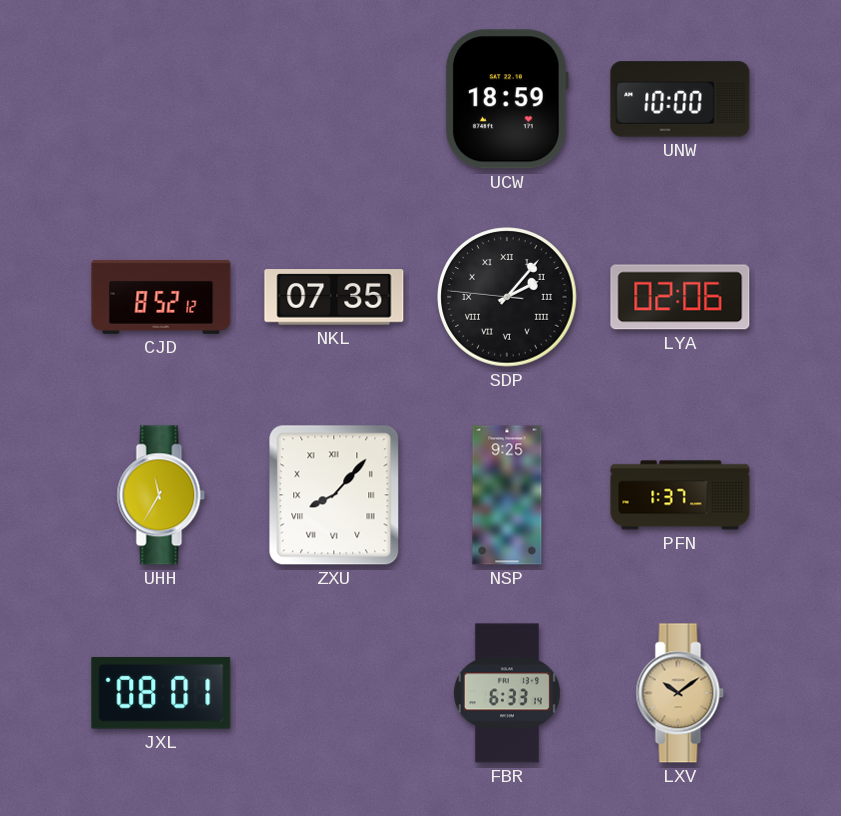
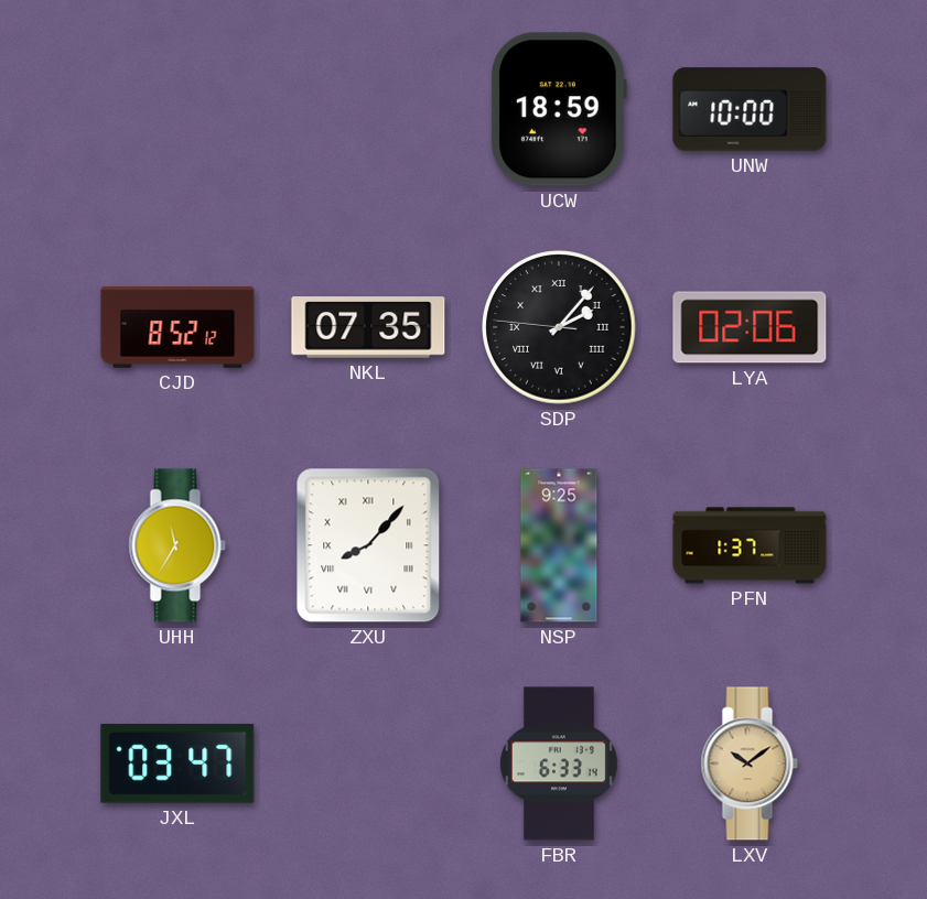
JXL: 08:01 -> 03:47 (177, 763)
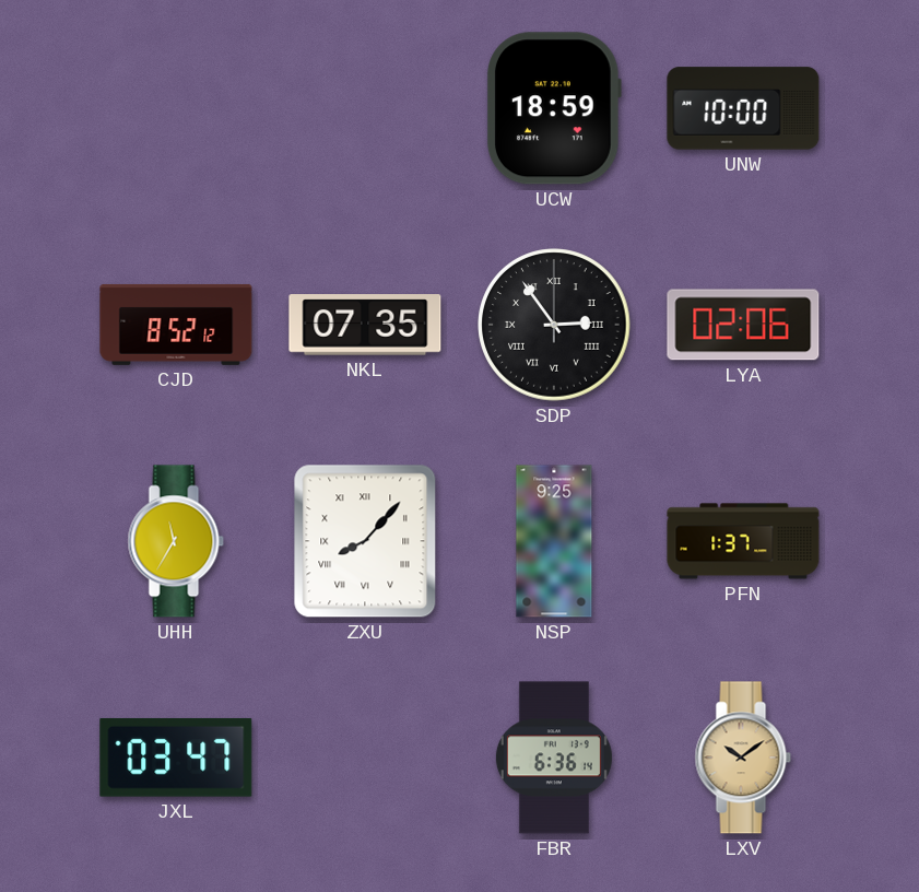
SDP: 2:06 -> 2:54 (554, 325)
FBR: 6:33 -> 6:36 (554, 758)
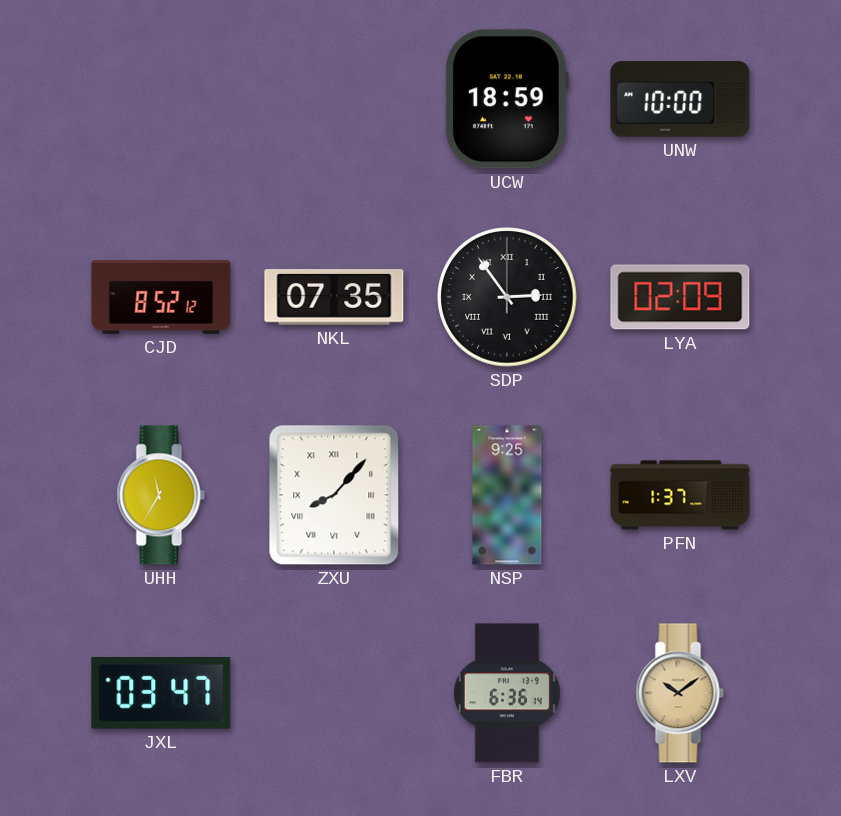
LYA: 02:06 -> 02:09 (680, 297)
